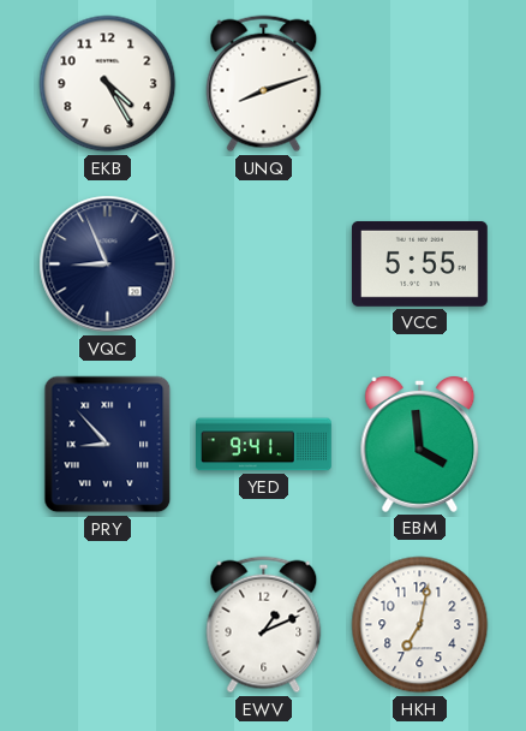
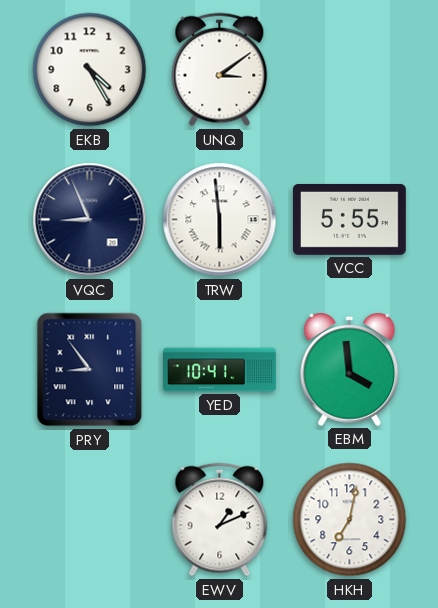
UNQ: 8:12 -> 3:09 (220, 70)
TRW: none -> 5:59 (220, 220)
PRY: 8:53 -> 8:54 (90, 370)
YED: 9:41 -> 10:41 (220, 370)
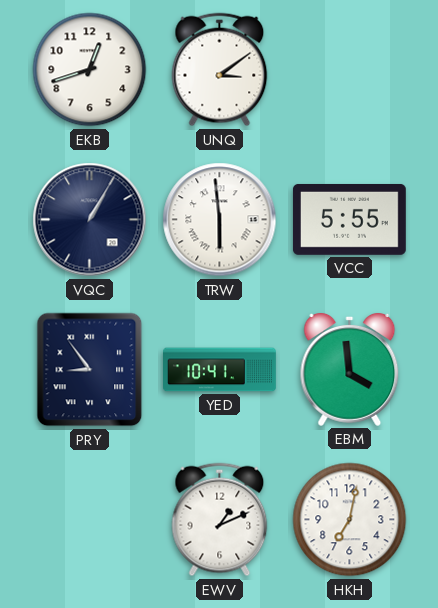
EKB: 4:25 -> 12:42 (90, 70)
VQC: 8:56 -> 1:05 (90, 220)
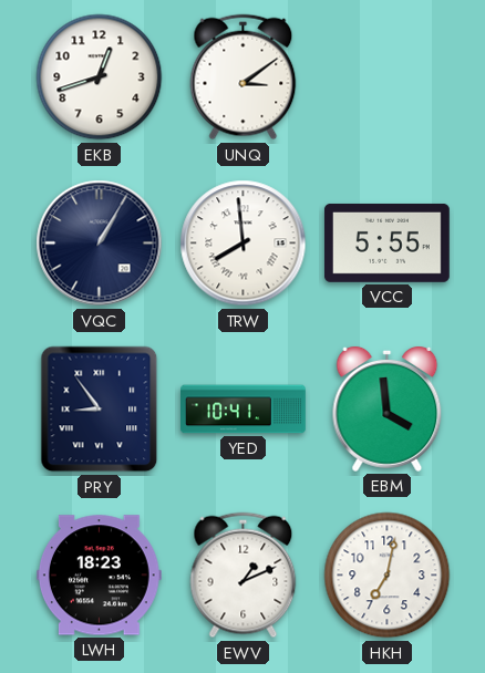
TRW: 5:59 -> 7:59 (244, 244)
LWH: none -> 18:23 (99, 576)
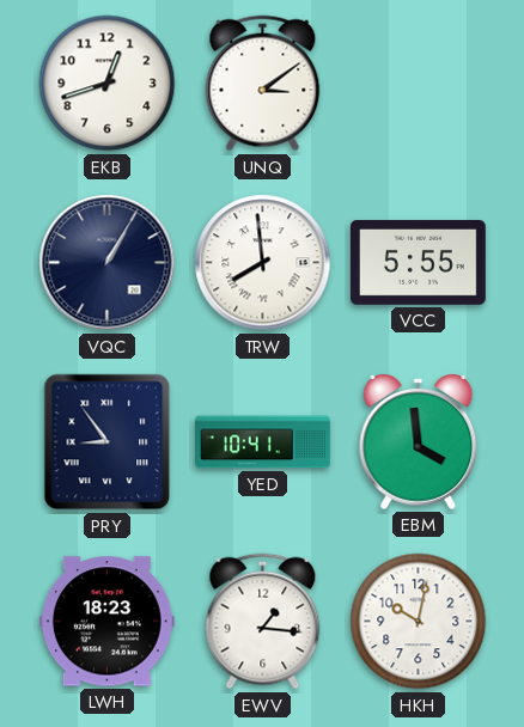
EWV: 1:11 -> 1:16 (263, 622)
HKH: 7:02 -> 10:02 (419, 622)
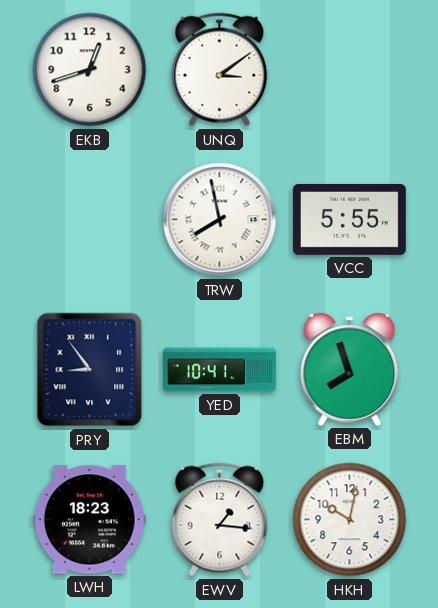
VQC: 1:05 -> none (108, 263)
TRW: 7:59 -> 7:58 (220, 220)
EBM: 3:59 -> 7:57 (350, 370)
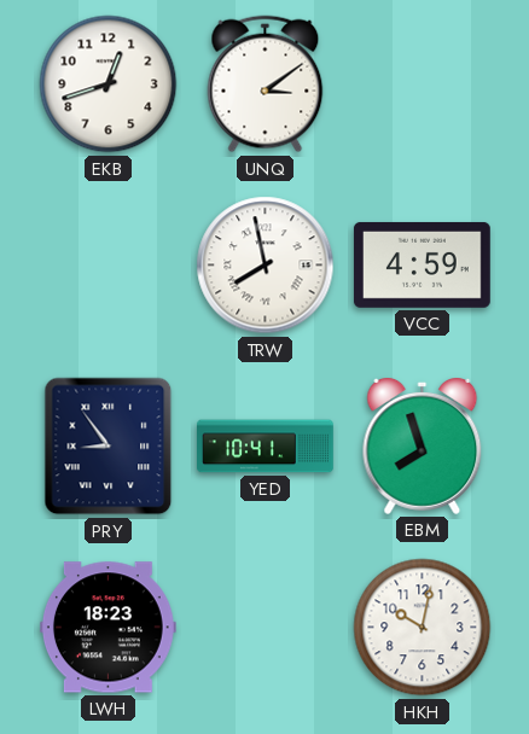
VCC: 5:55 -> 4:59 (422, 264)
EWV: 1:16 -> none (220, 520)
